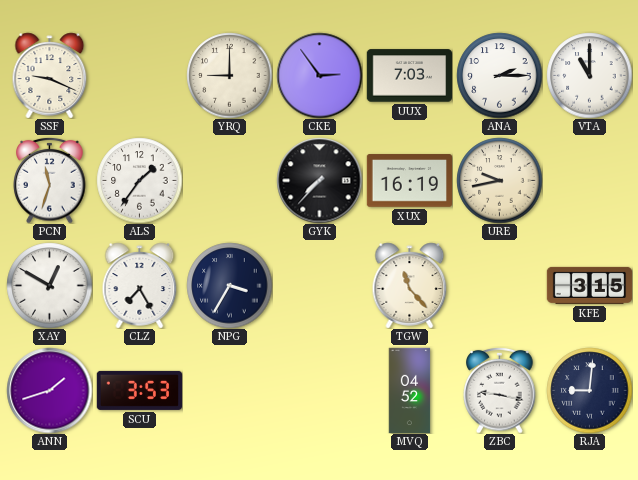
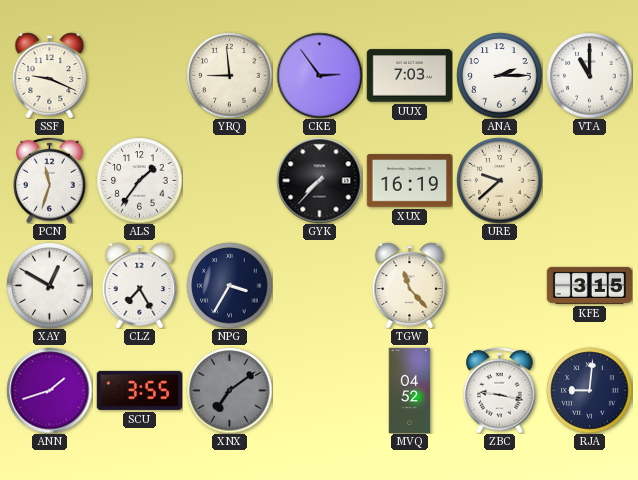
YRQ: 9:00 -> 8:59 (229, 75)
URE: 9:43 -> 9:38 (499, 180)
SCU: 3:53 -> 3:55 (139, 390)
XNX: none -> 7:09 (229, 390)
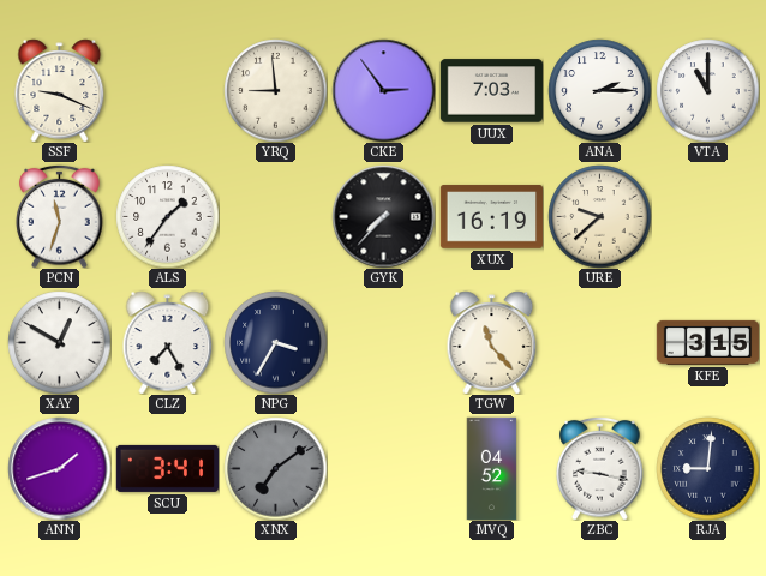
SCU: 3:55 -> 3:41 (167, 468)
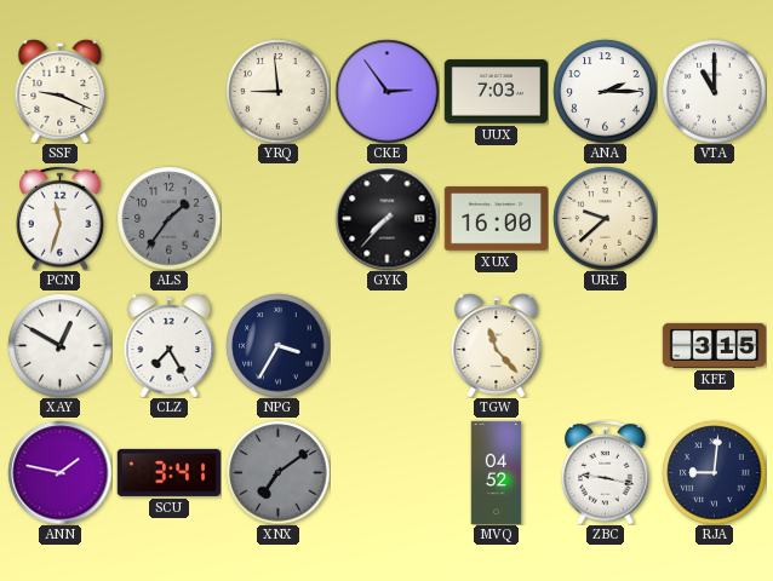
ALS dial: white -> grey (168, 218)
XUX: 16:19 -> 16:00 (496, 219)
ANN: 1:42 -> 1:47 (59, 472)
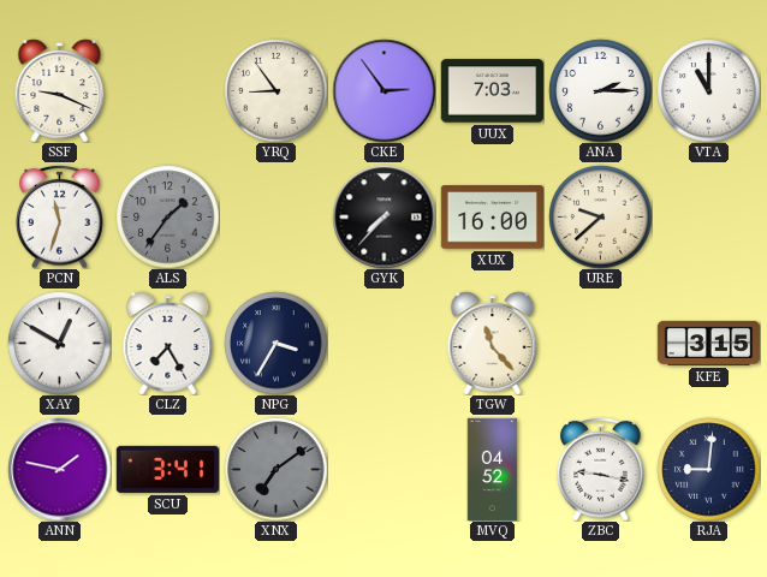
YRQ: 8:59 -> 8:54 (275, 90)
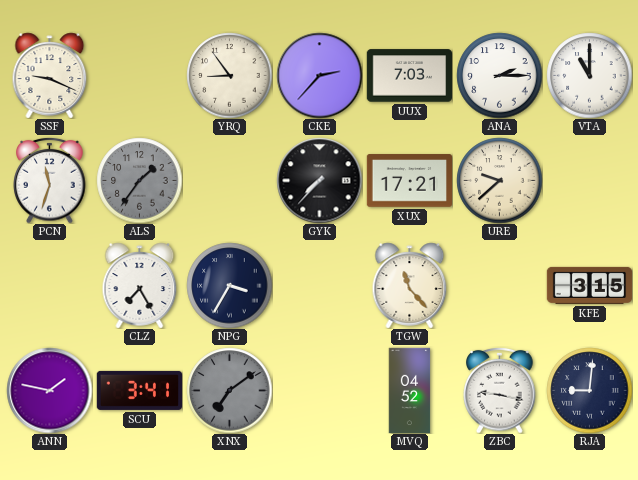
CKE: 2:54 -> 2:37 (319, 75)
XUX: 16:00 -> 17:21 (409, 181)
XAY: 12:50 -> none (59, 343)
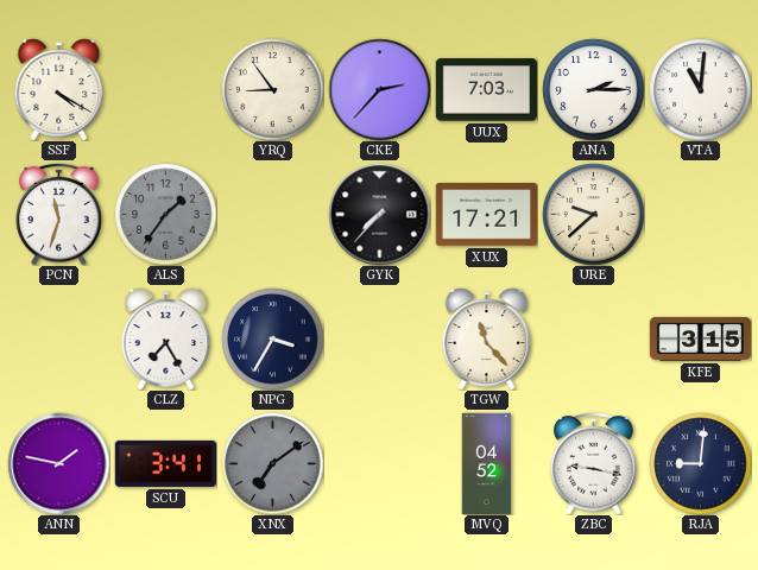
SSF: 9:19 -> 4:20 (59, 89)
VTA: 11:00 -> 11:01 (700, 89)
